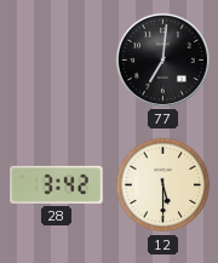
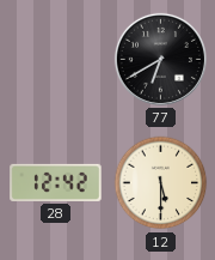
77: 7:01 -> 6:40 (160, 59)
28: 3:42 -> 12:42 (56, 182)
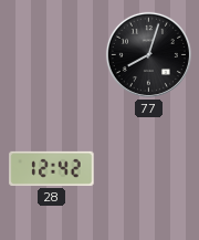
77: 6:40 -> 8:03 (148, 54)
12: 5:30 -> none (161, 183)
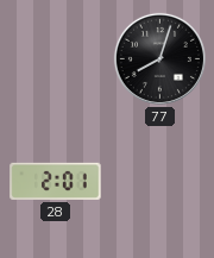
28: 12:42 -> 2:01 (56, 181)
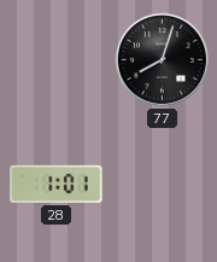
28: 2:01 -> 1:01 (57, 184)
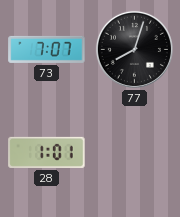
73: none -> 7:07 (47, 49)
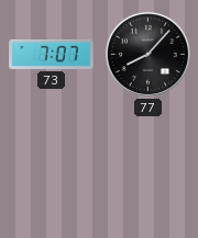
77: 8:03 -> 8:07 (147, 54)
28: 1:01 -> none (47, 152)
